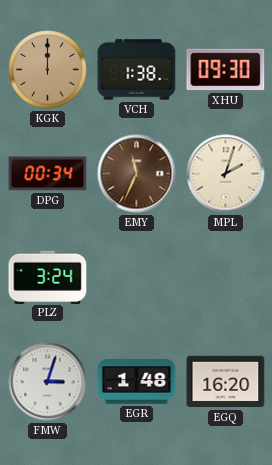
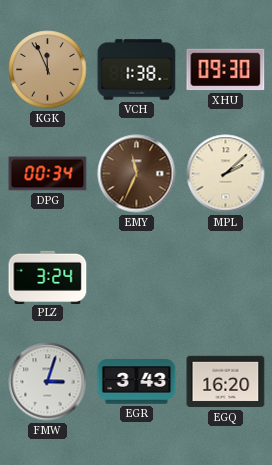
KGK: 12:00 -> 11:56 (48, 70)
MPL: 2:03 -> 2:08 (226, 174)
EGR: 1:48 -> 3:43 (137, 382)
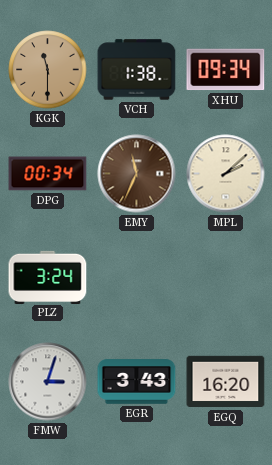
KGK: 11:56 -> 11:30 (48, 70)
XHU: 09:30 -> 09:34 (226, 70)
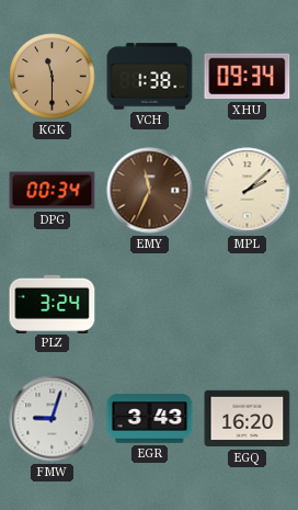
FMW: 3:03 -> 9:03 (53, 419)
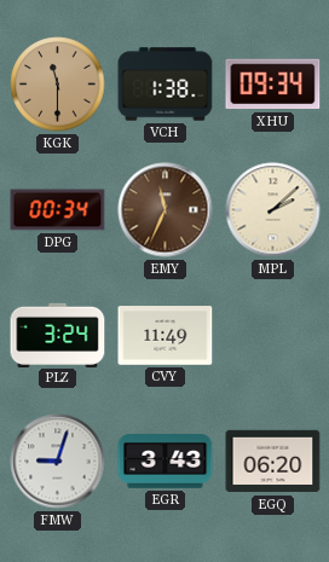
CVY: none -> 11:49 (166, 336)
EGQ: 16:20 -> 06:20 (273, 462)
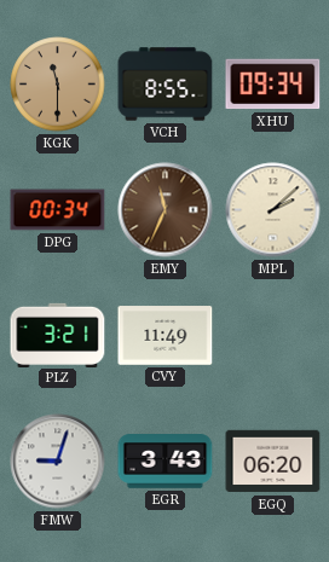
VCH: 1:38 -> 8:55 (166, 85)
PLZ: 3:24 -> 3:21 (58, 335)
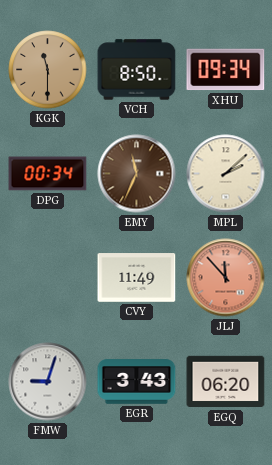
VCH: 8:55 -> 8:50 (137, 70)
PLZ: 3:21 -> none (58, 335)
JLJ: none -> 11:53 (226, 278)
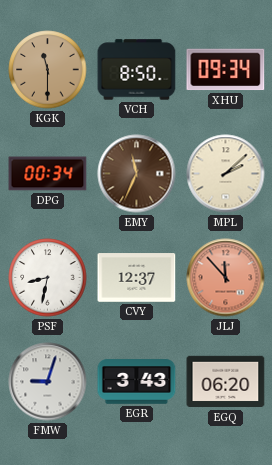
PSF: none -> 8:32 (48, 278)
CVY: 11:49 -> 12:37 (137, 278)
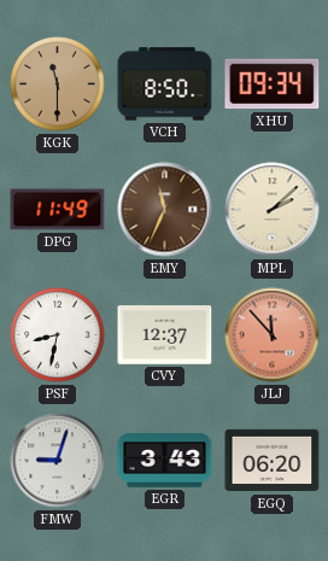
DPG: 00:34 -> 11:49 (58, 210)
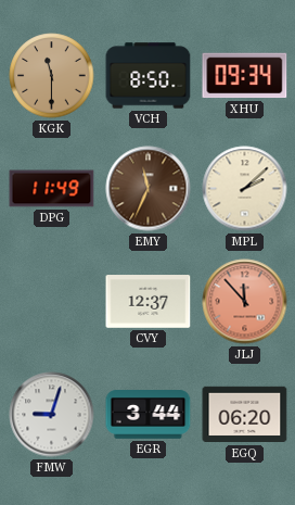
PSF: 8:32 -> none (58, 335)
EGR: 3:43 -> 3:44 (149, 415)
